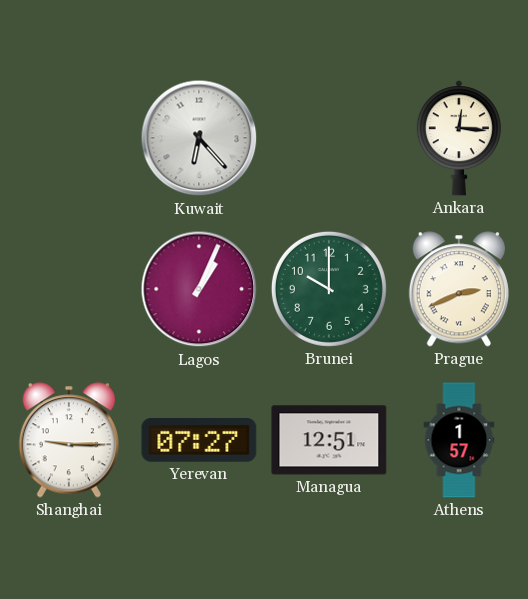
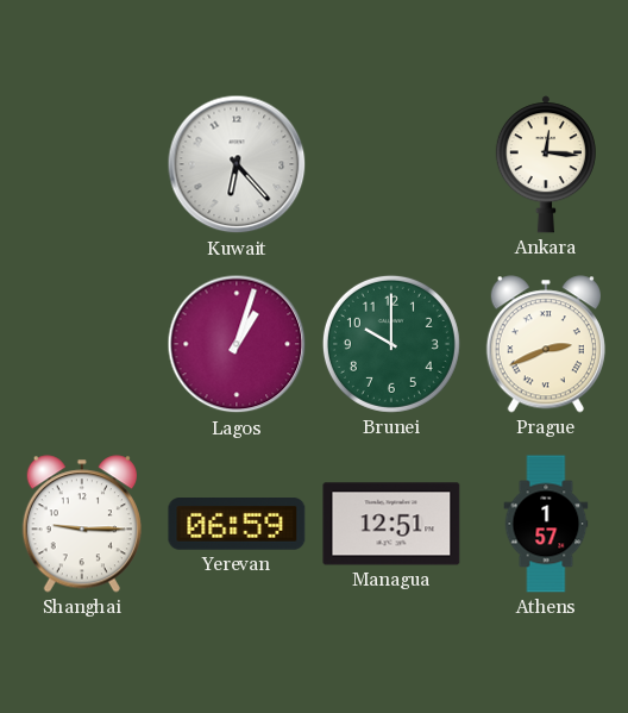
Lagos: 1:04 -> 1:03 (237, 344)
Yerevan: 07:27 -> 06:59 (237, 525)
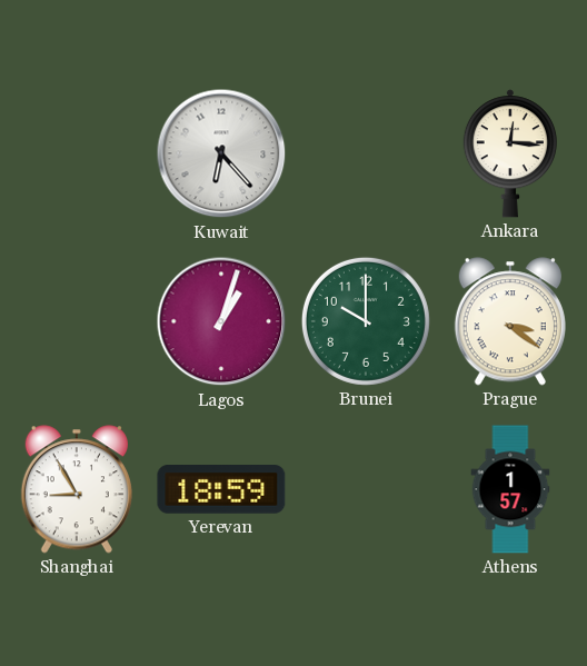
Prague: 2:41 -> 3:21 (510, 321)
Shanghai: 9:15 -> 8:55 (77, 489)
Yerevan: 06:59 -> 18:59 (221, 490)
Managua: 12:51 -> none (391, 524)
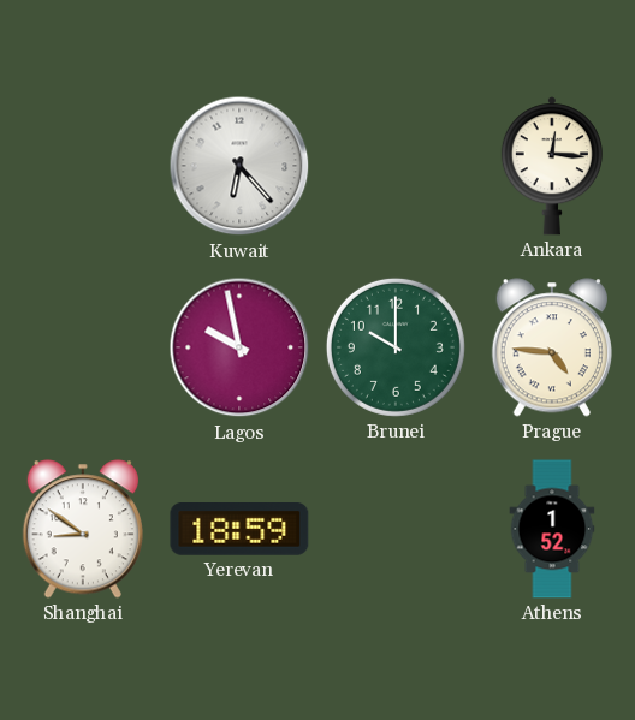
Lagos: 1:03 -> 9:58 (239, 347)
Prague: 3:21 -> 4:46 (552, 347)
Shanghai: 8:55 -> 8:51 (83, 529)
Athens: 1:57 -> 1:52 (552, 529)
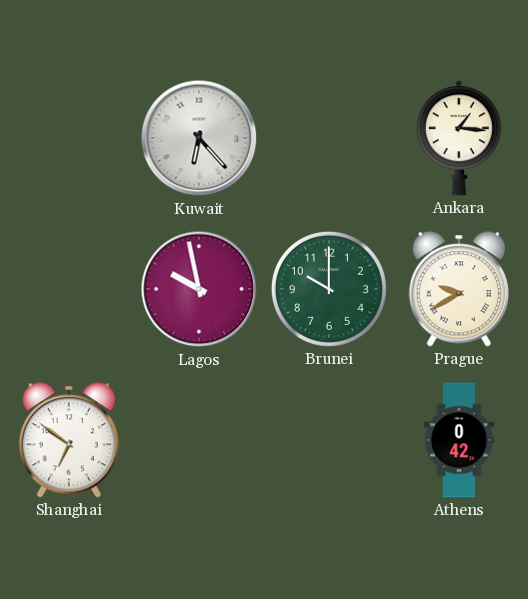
Ankara: 12:16 -> 1:16 (459, 138)
Prague: 4:46 -> 9:40 (459, 289)
Shanghai: 8:51 -> 6:51 (69, 440)
Yerevan: 18:59 -> none (239, 530)
Athens: 1:52 -> 0:42 (459, 440)
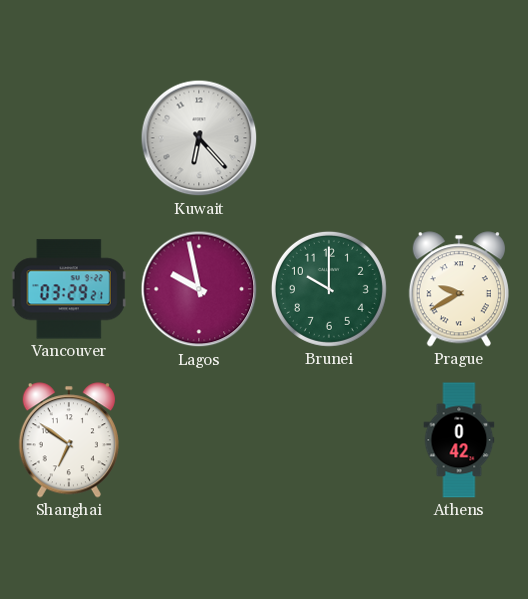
Ankara: 1:16 -> none (459, 138)
Vancouver: none -> 03:29 (69, 289)
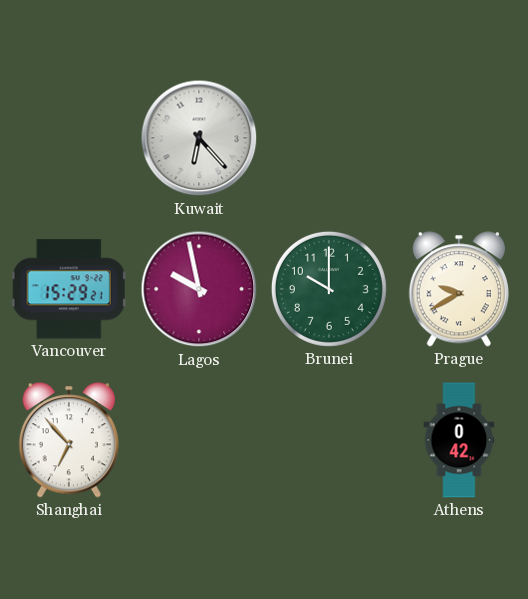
Vancouver: 03:29 -> 15:29 (69, 289)
Shanghai: 6:51 -> 6:53 (69, 440)
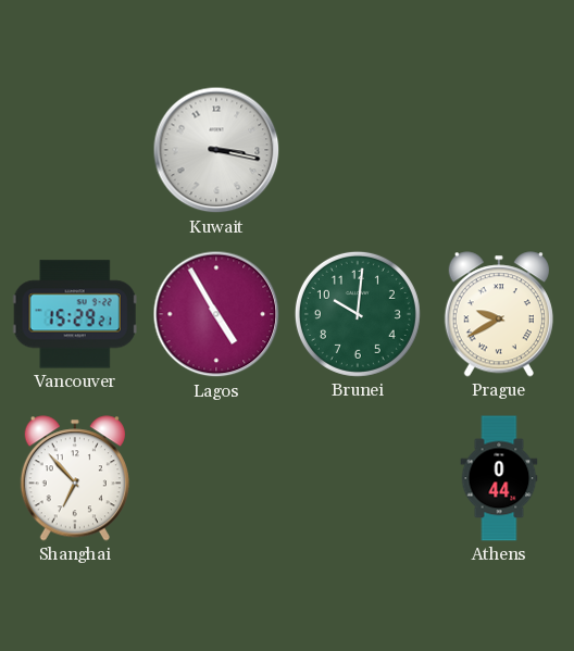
Kuwait: 6:23 -> 3:17 (216, 150)
Lagos: 9:58 -> 4:55 (216, 314)
Brunei: 10:00 -> 10:01 (358, 314)
Athens: 0:42 -> 0:44 (499, 478)
